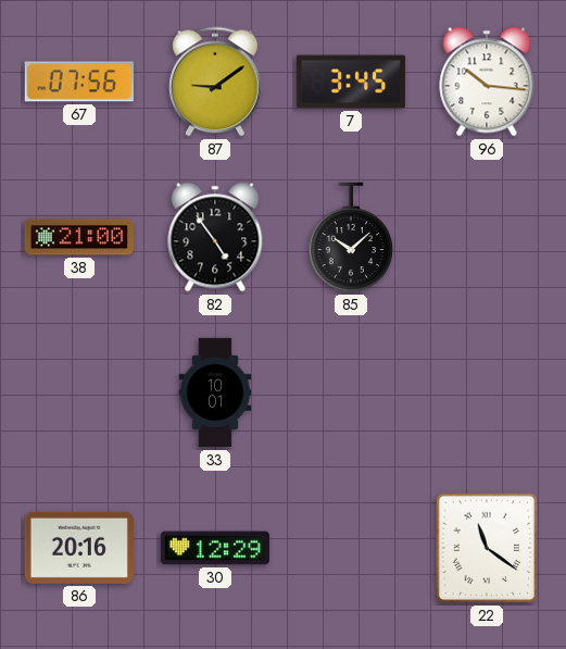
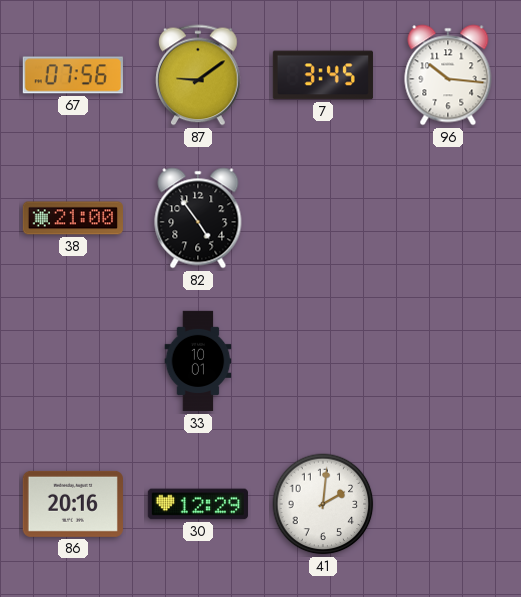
85: 10:08 -> none (351, 237)
41: none -> 2:01 (323, 504)
22: 11:21 -> none (487, 548)
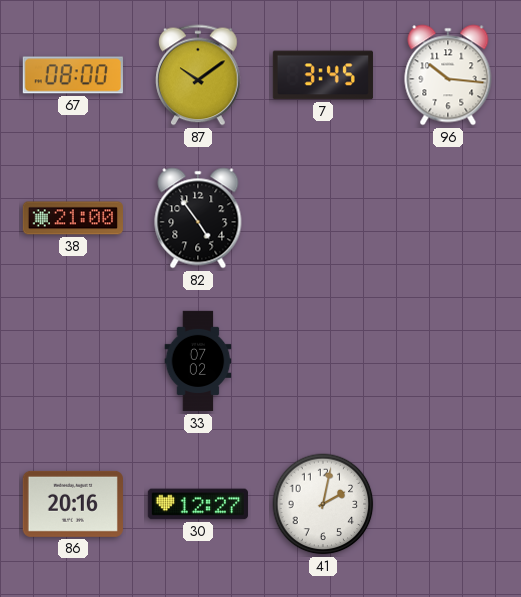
67: 07:56 -> 08:00 (73, 75)
87: 9:09 -> 10:09 (199, 75)
33: 10:01 -> 07:02 (198, 361)
30: 12:29 -> 12:27 (198, 504)
41: 2:01 -> 2:02 (323, 504)
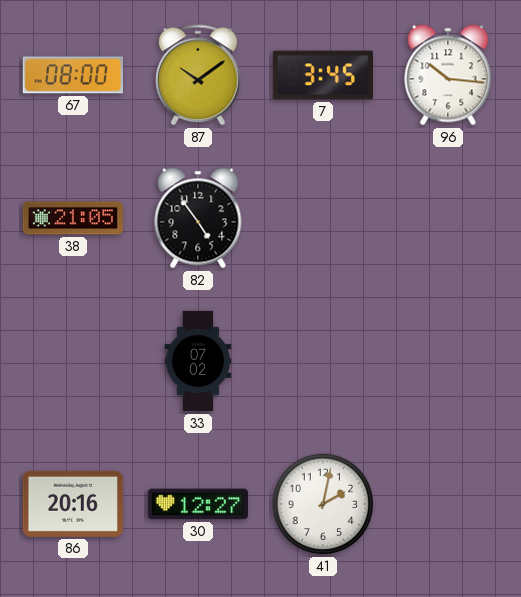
38: 21:00 -> 21:05 (73, 218)
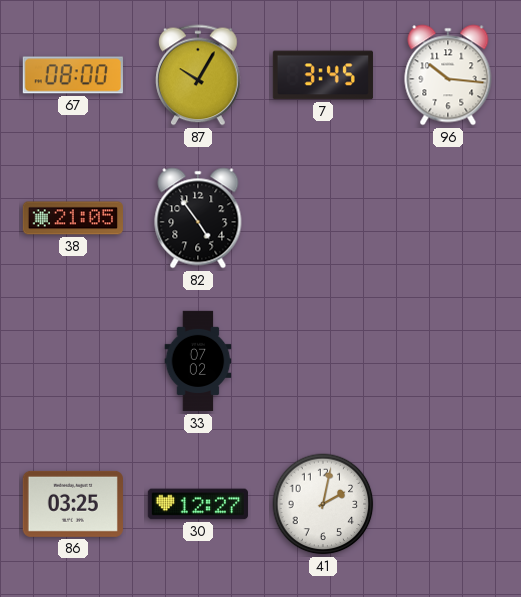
87: 10:09 -> 10:05 (199, 75)
86: 20:16 -> 03:25 (73, 504)
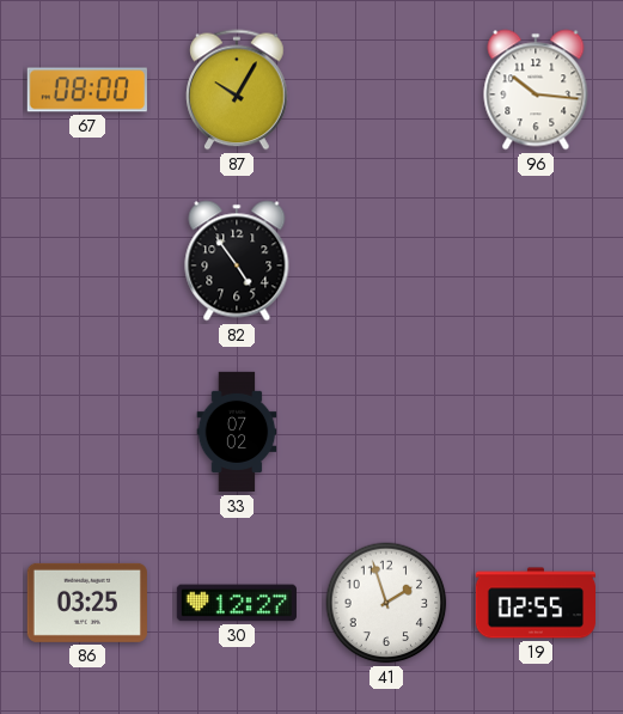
7: 3:45 -> none (323, 75)
38: 21:05 -> none (73, 218)
41: 2:02 -> 1:57 (386, 603)
19: none -> 02:55 (535, 603)
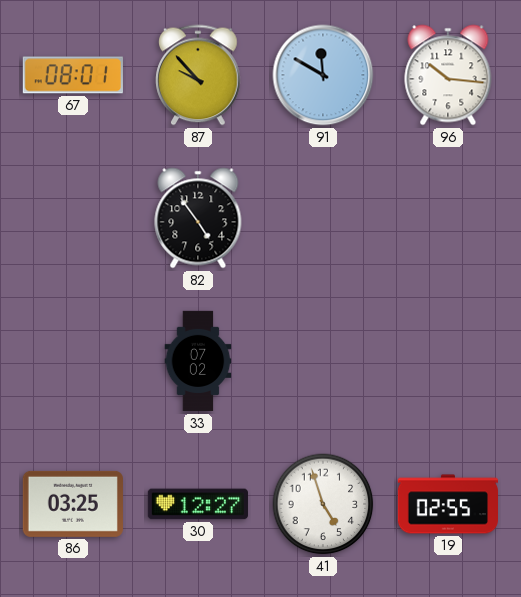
67: 08:00 -> 08:01 (73, 75)
87: 10:05 -> 9:53 (199, 75)
91: none -> 11:50 (323, 75)
41: 1:57 -> 4:57 (323, 504)
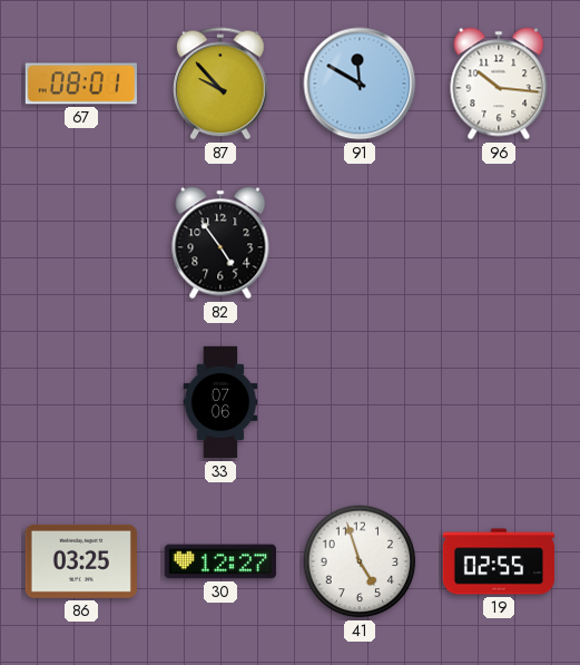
33: 07:02 -> 07:06 (220, 402)
